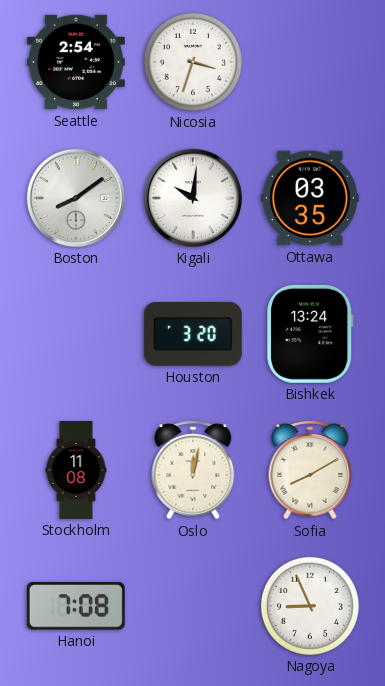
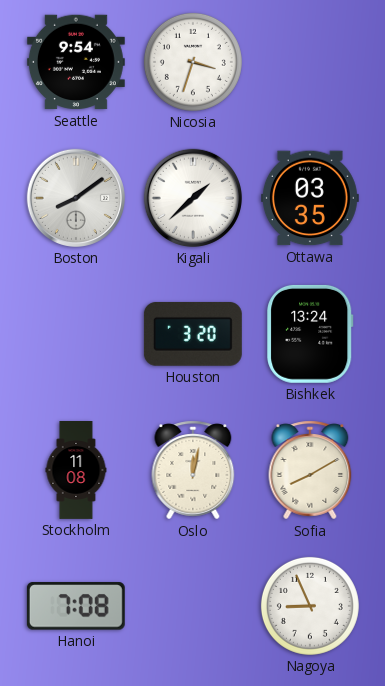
Seattle: 2:54 -> 9:54 (76, 62)
Kigali: 10:01 -> 1:38 (193, 198)
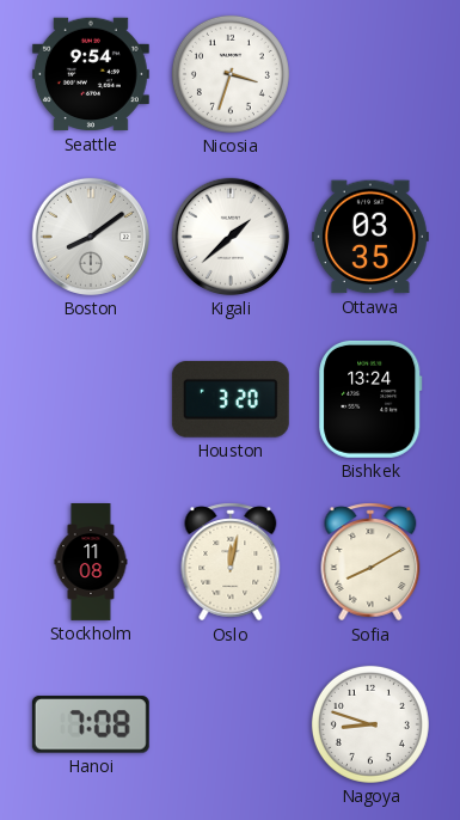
Nagoya: 8:56 -> 8:48 (370, 724)
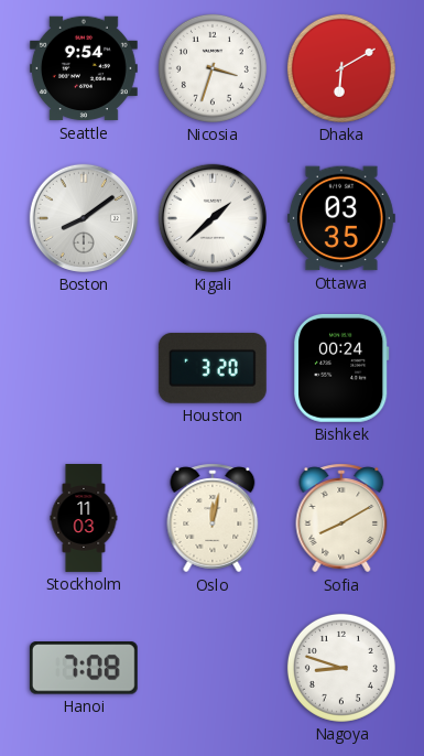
Dhaka: none -> 6:10 (341, 68)
Bishkek: 13:24 -> 00:24 (341, 368)
Stockholm: 11:08 -> 11:03 (84, 519)
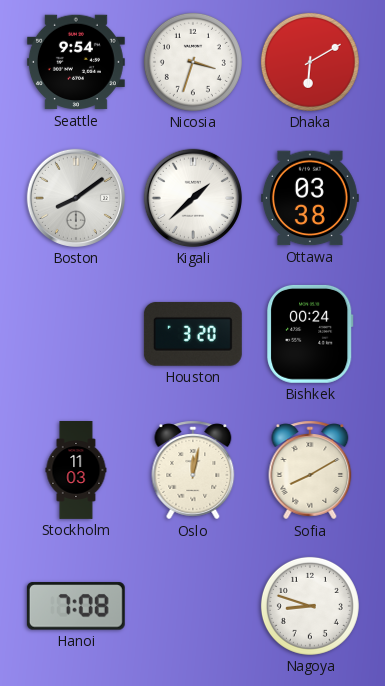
Ottawa: 03:35 -> 03:38 (310, 198)
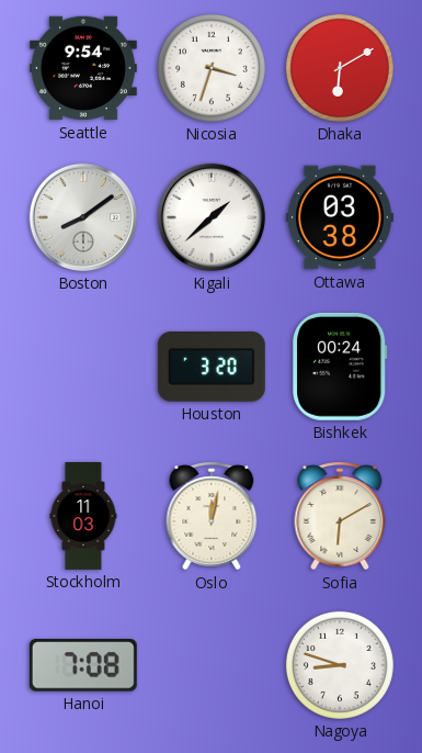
Sofia: 8:10 -> 6:10 (340, 516)
